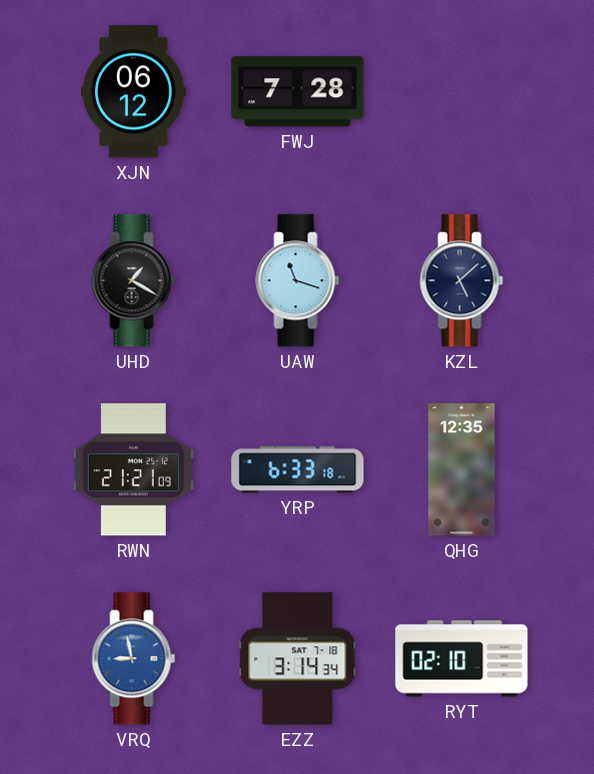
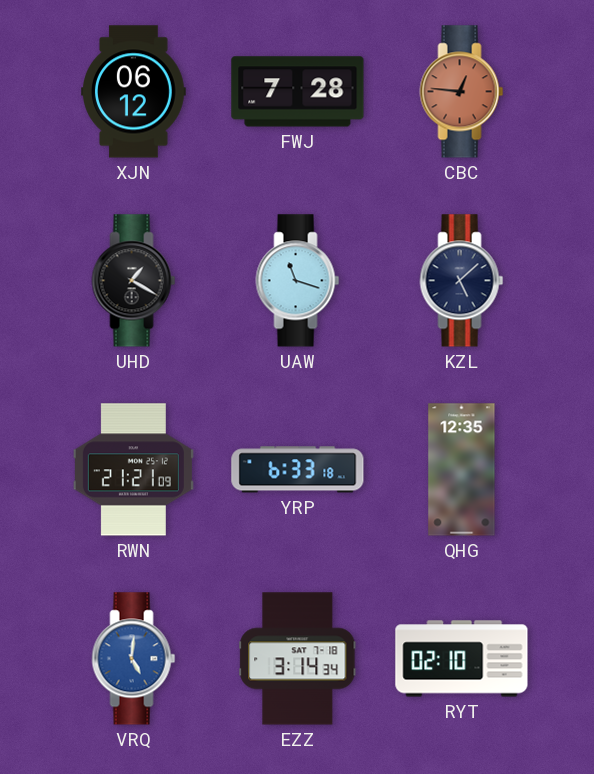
CBC: none -> 12:46 (462, 92)
VRQ: 8:58 -> 5:01 (134, 659)
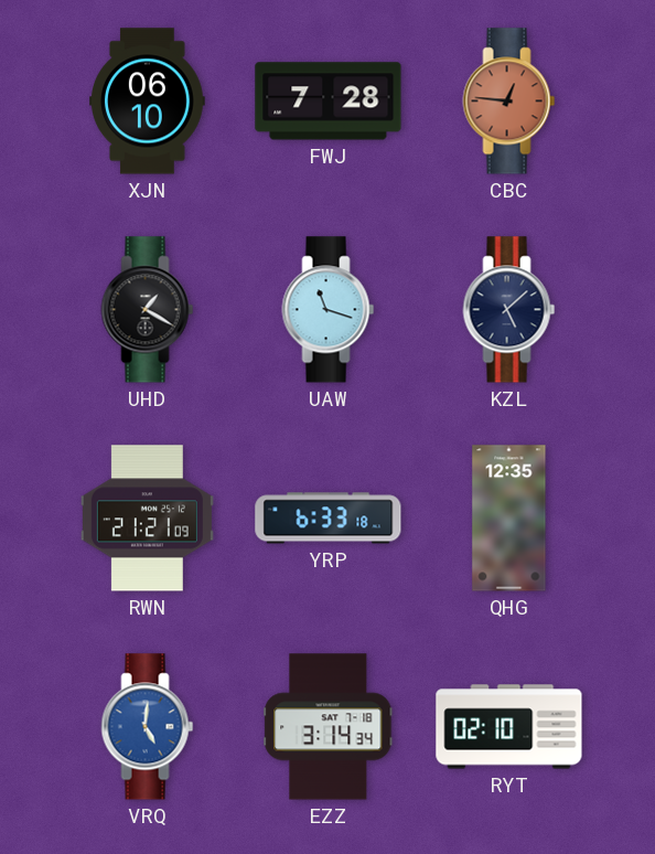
XJN: 06:12 -> 06:10 (148, 102)
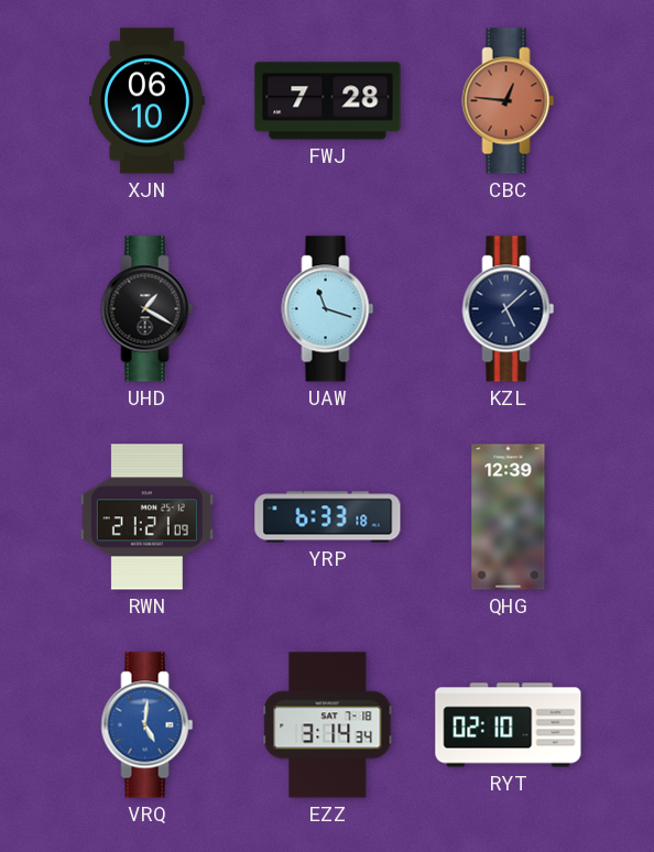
QHG: 12:35 -> 12:39 (509, 517)
